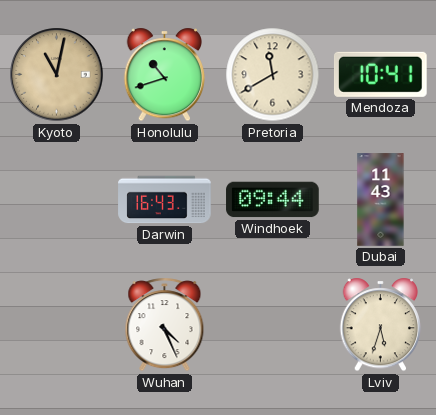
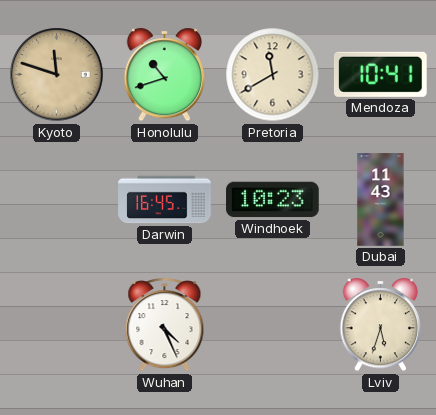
Kyoto: 11:02 -> 11:48 (57, 75)
Darwin: 16:43 -> 16:45 (165, 200)
Windhoek: 09:44 -> 10:23 (273, 200)
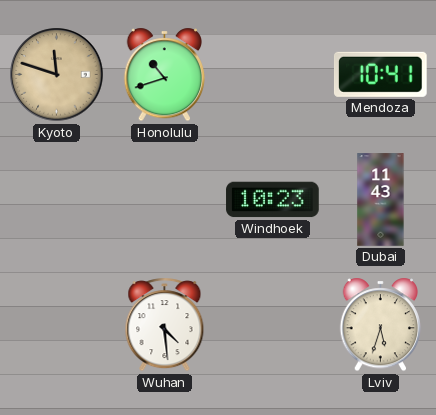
Pretoria: 11:40 -> none (273, 75)
Darwin: 16:45 -> none (165, 200)
Wuhan: 4:26 -> 4:29 (165, 325)
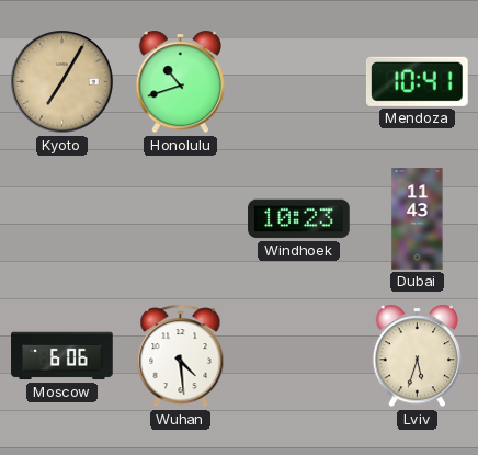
Kyoto: 11:48 -> 7:05 (62, 82)
Moscow: none -> 6:06 (62, 356)
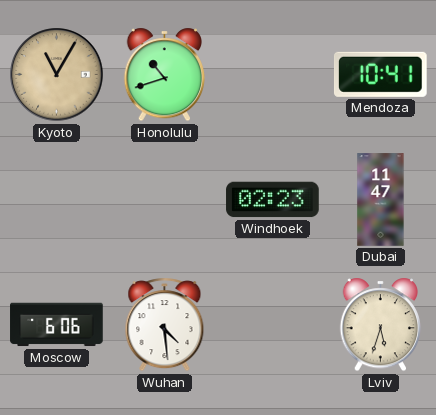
Kyoto: 7:05 -> 11:05 (57, 75)
Windhoek: 10:23 -> 02:23 (273, 200)
Dubai: 11:43 -> 11:47 (381, 200)
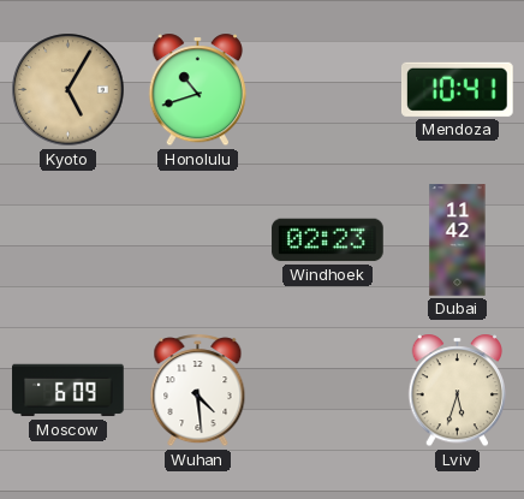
Kyoto: 11:05 -> 5:05 (69, 90)
Dubai: 11:47 -> 11:42 (458, 240)
Moscow: 6:06 -> 6:09 (69, 391)
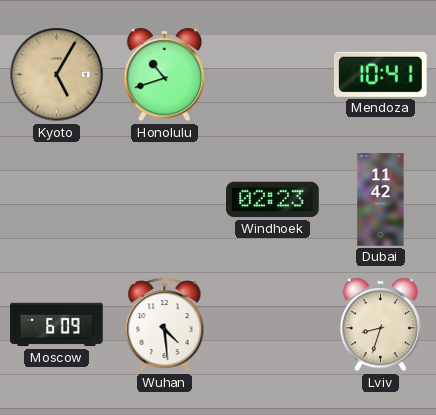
Lviv: 5:33 -> 8:33 (381, 325)
